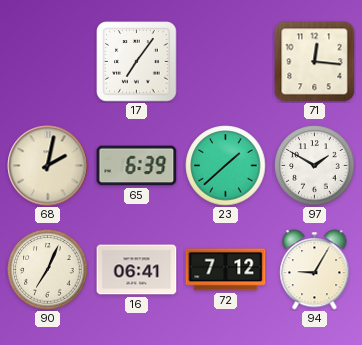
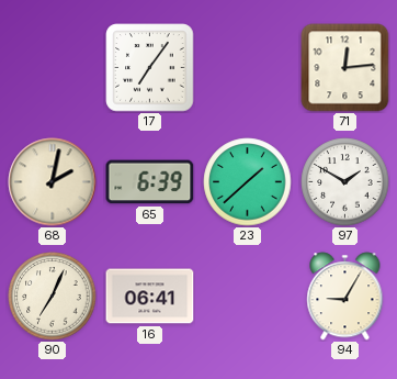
71: 12:16 -> 12:14 (345, 68)
72: 7:12 -> none (226, 270)
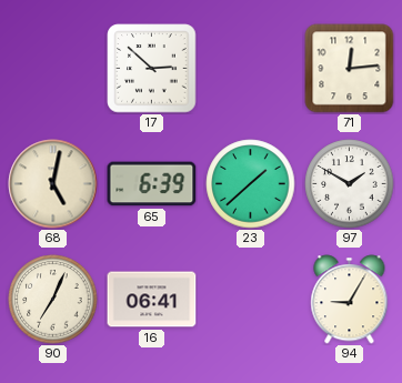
17: 7:06 -> 2:52 (152, 69)
68: 2:02 -> 5:02 (53, 184)
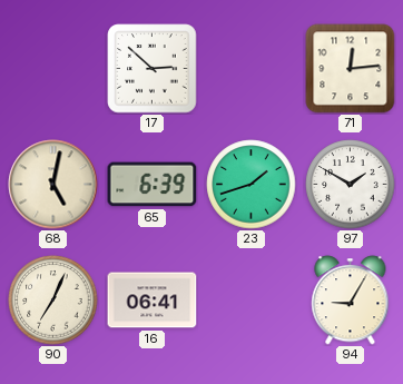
23: 1:38 -> 1:42 (252, 185)
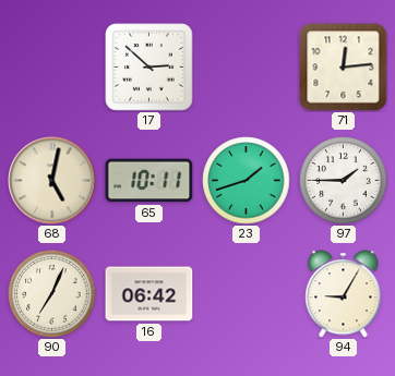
65: 6:39 -> 10:11 (149, 181)
97: 1:50 -> 1:45 (344, 181)
16: 06:41 -> 06:42 (149, 294)
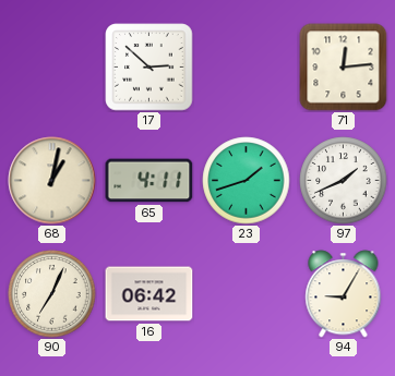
68: 5:02 -> 1:02 (52, 181)
65: 10:11 -> 4:11 (149, 181)
97: 1:45 -> 1:41 (344, 181)
